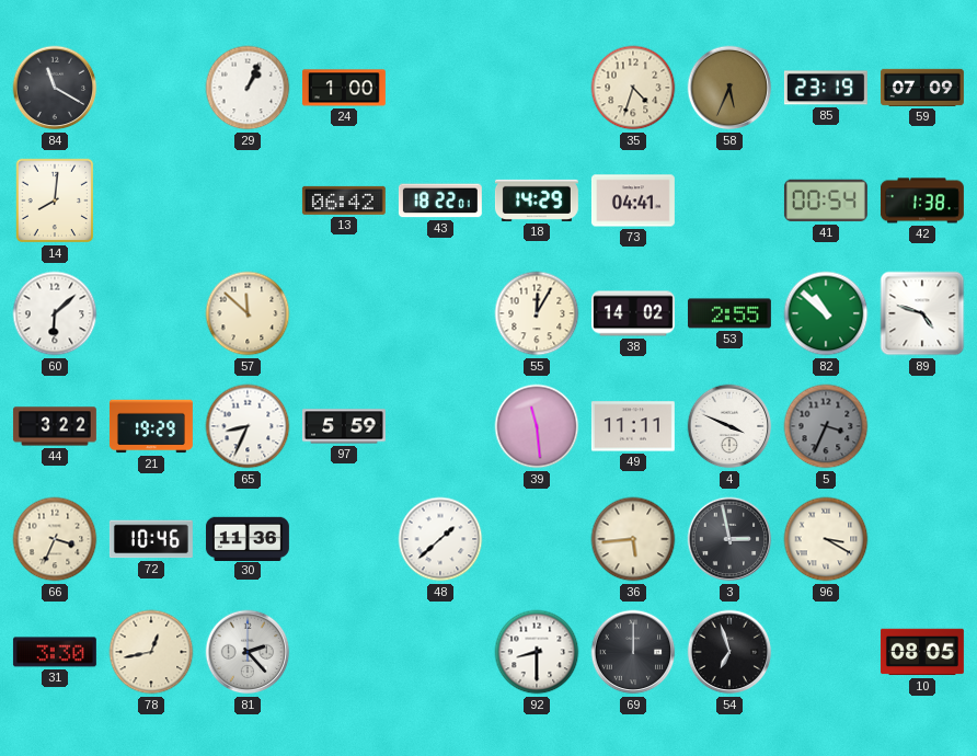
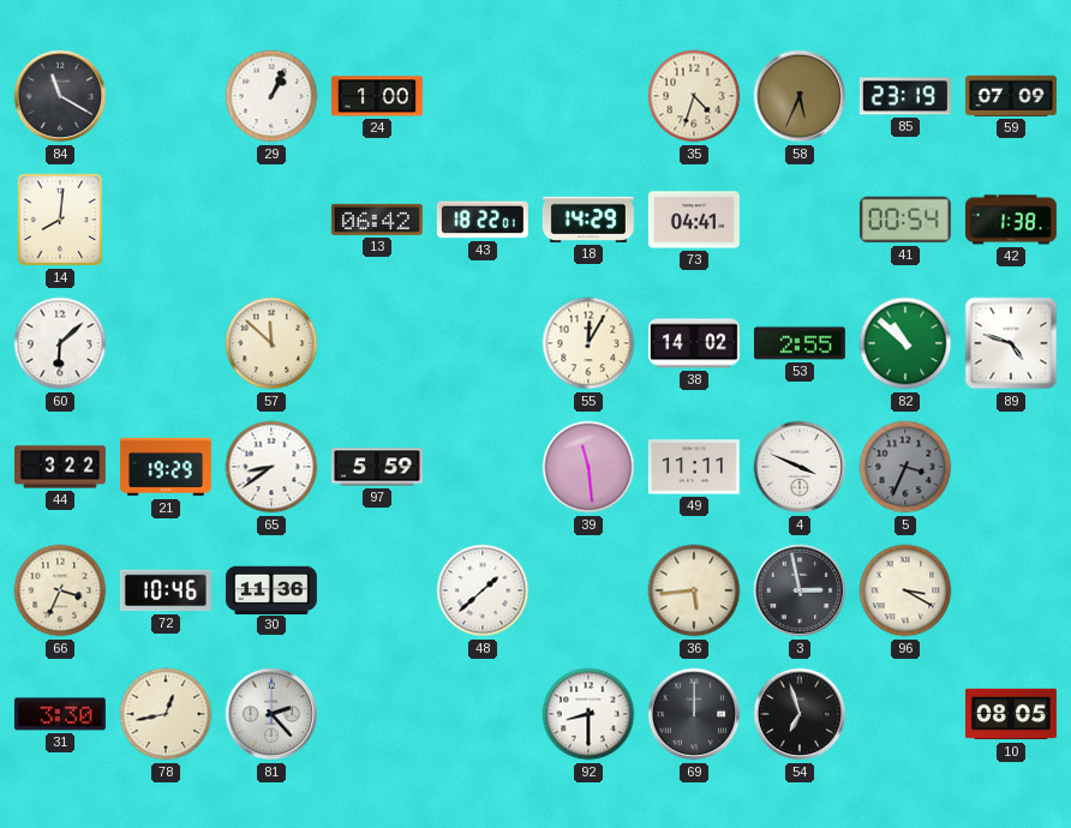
65: 8:34 -> 8:39 (271, 467)
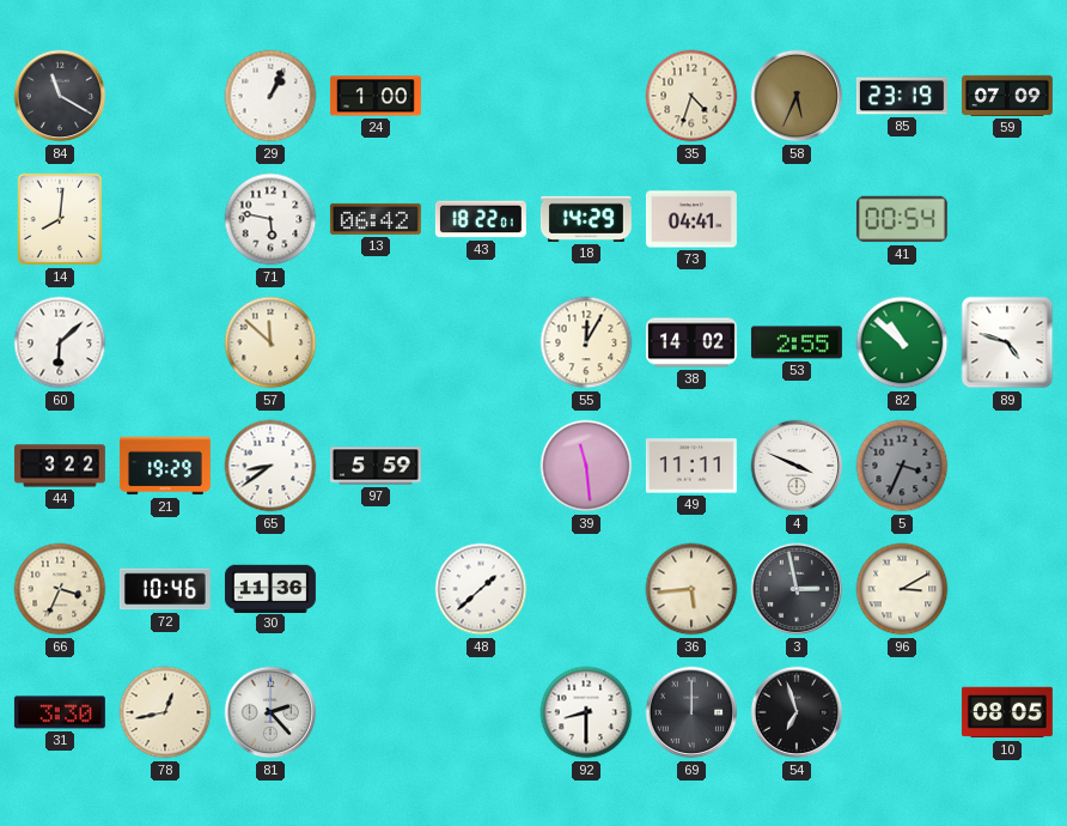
71: none -> 5:47 (270, 219)
42: 1:38 -> none (1011, 220)
96: 3:20 -> 3:10 (902, 589)
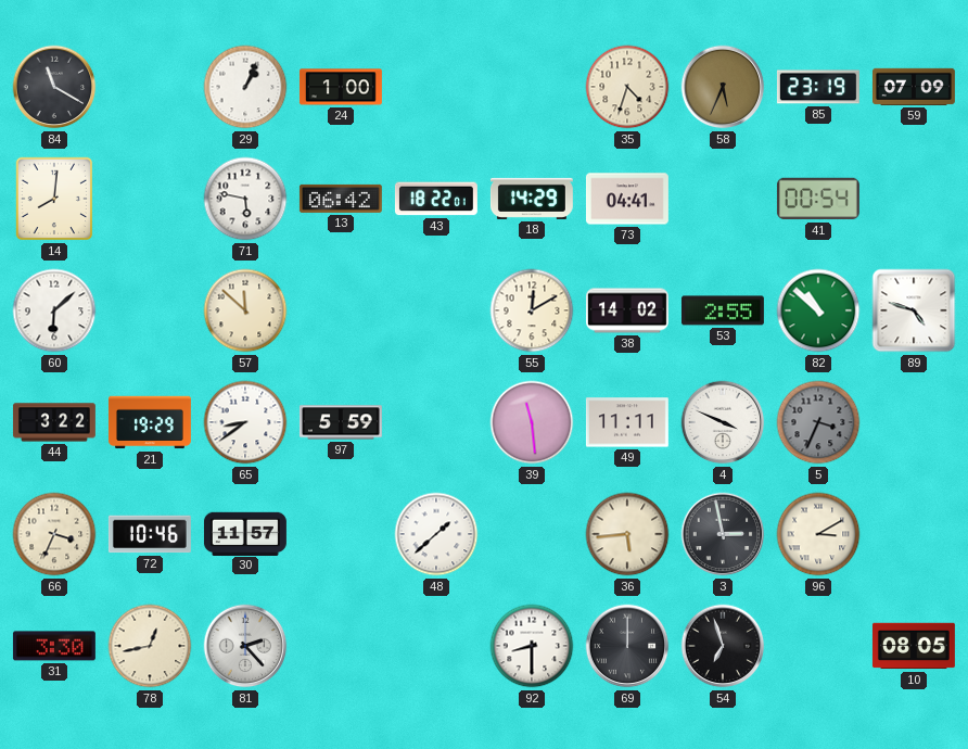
55: 12:05 -> 12:10 (532, 310)
30: 11:36 -> 11:57 (245, 533)
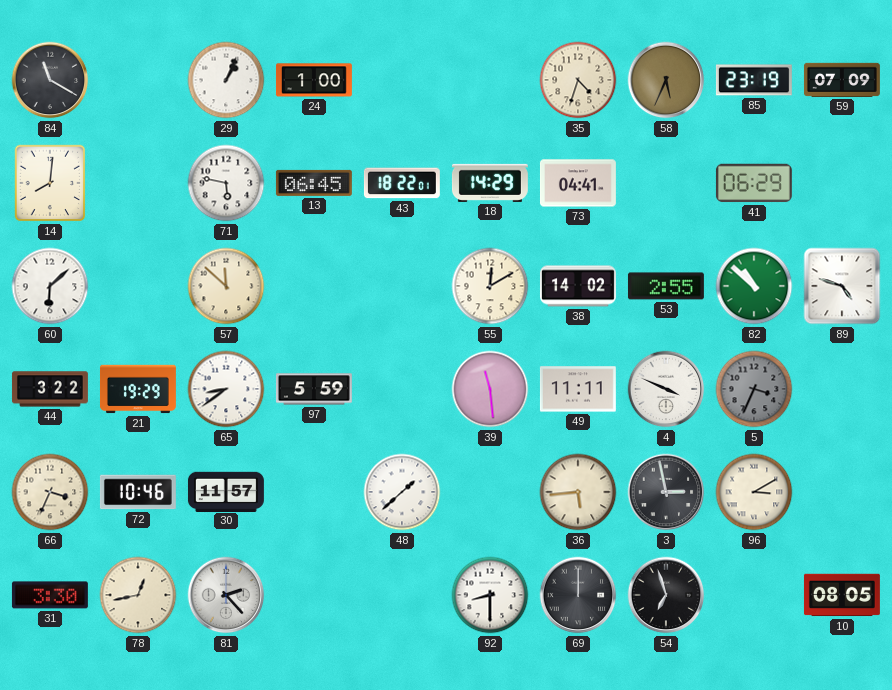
13: 06:42 -> 06:45 (314, 183)
41: 00:54 -> 06:29 (754, 183)
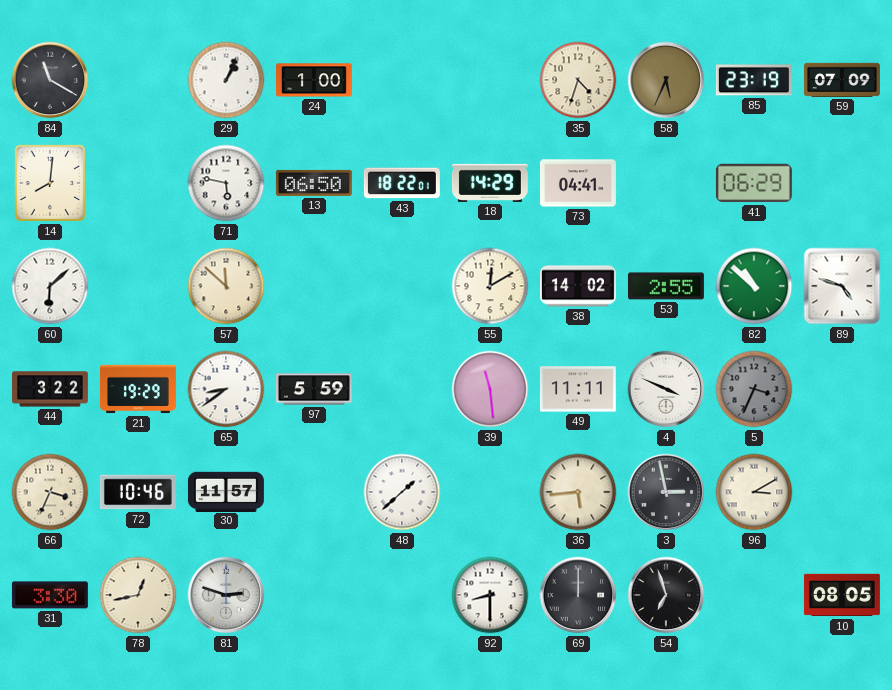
13: 06:45 -> 06:50 (314, 183)
81: 2:23 -> 2:48 (226, 595)
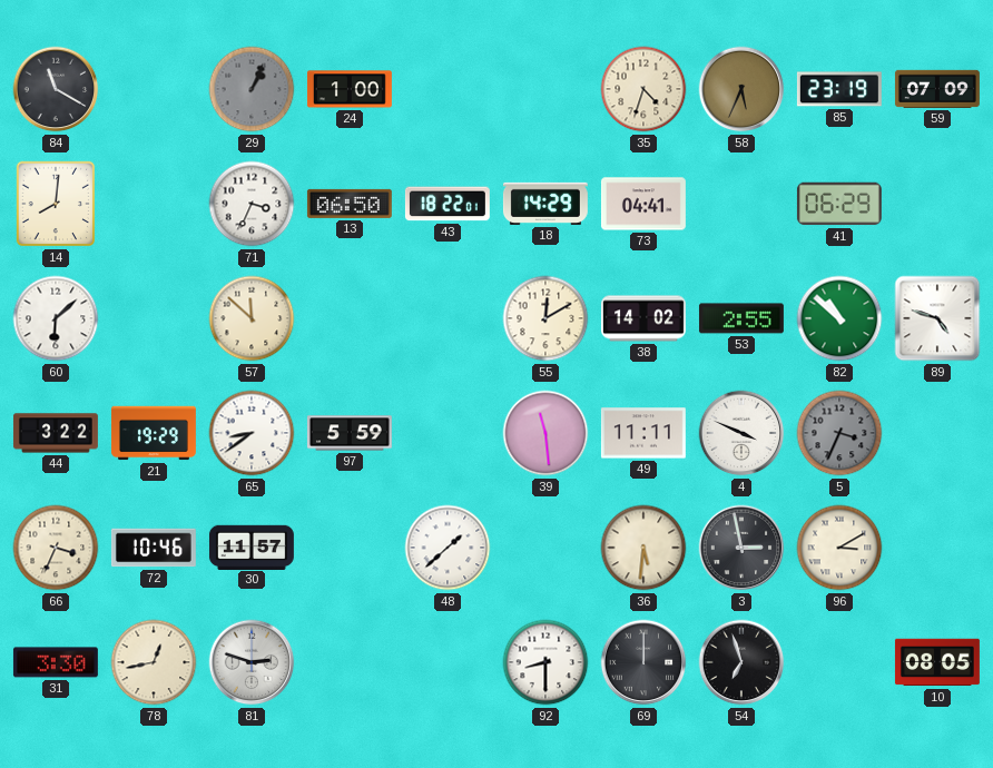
29 dial: white -> grey (252, 89)
71: 5:47 -> 3:34 (252, 204)
36: 5:44 -> 5:31 (643, 548)
